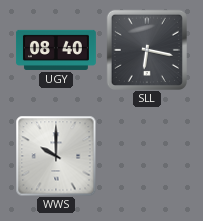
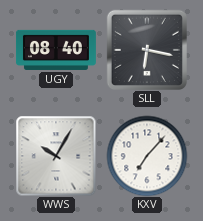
WWS: 10:00 -> 10:05 (56, 156)
KXV: none -> 7:07 (147, 156)
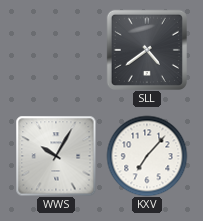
UGY: 08:40 -> none (56, 50)
SLL: 6:17 -> 4:39 (146, 49)
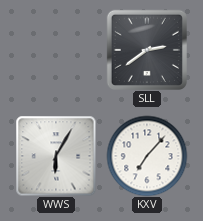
SLL: 4:39 -> 2:39 (146, 49)
WWS: 10:05 -> 6:05 (56, 156)
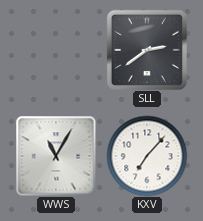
WWS: 6:05 -> 11:05 (56, 156)
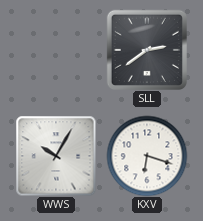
WWS: 11:05 -> 10:05 (56, 156)
KXV: 7:07 -> 6:18 (147, 156)
